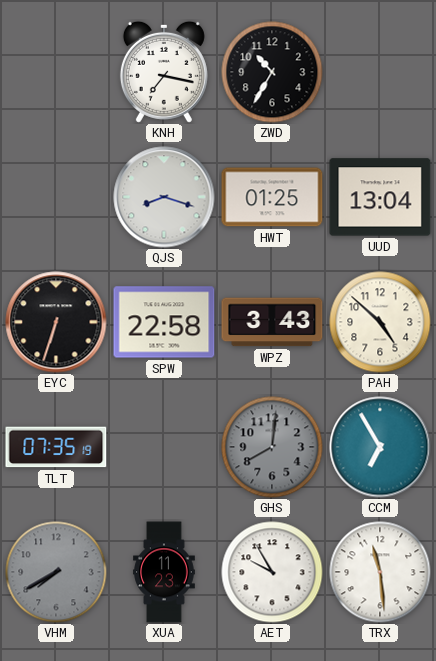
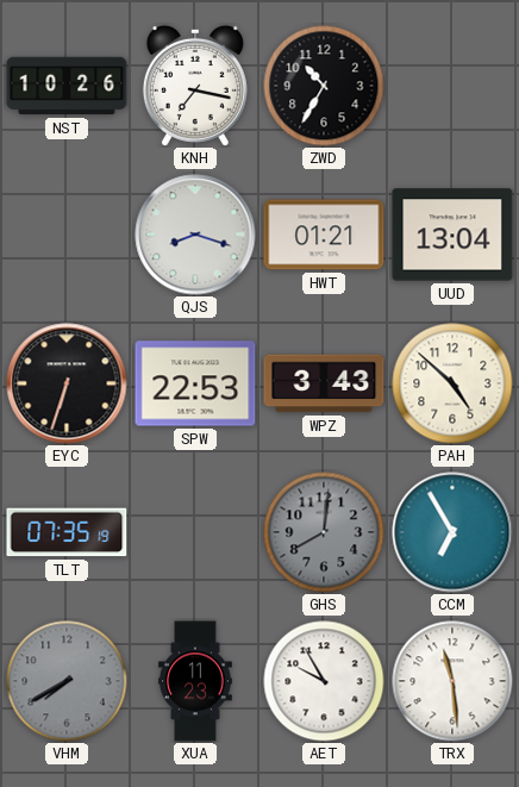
NST: none -> 10:26 (67, 86)
HWT: 01:25 -> 01:21 (324, 235)
SPW: 22:58 -> 22:53 (195, 383)
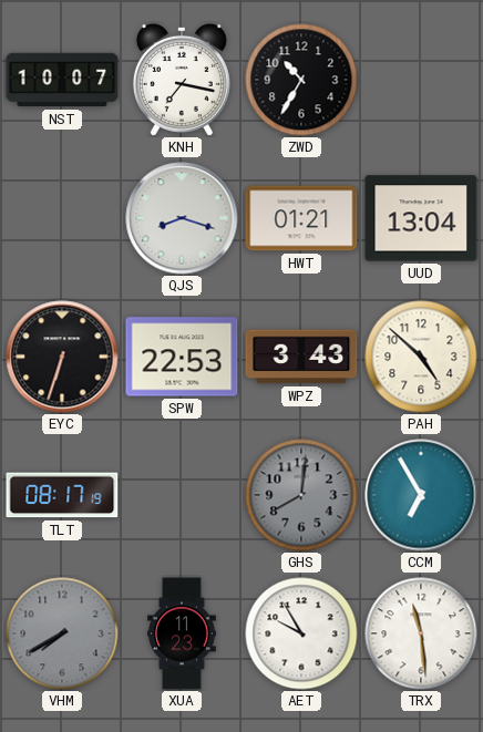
NST: 10:26 -> 10:07 (62, 80)
TLT: 07:35 -> 08:17 (62, 495)
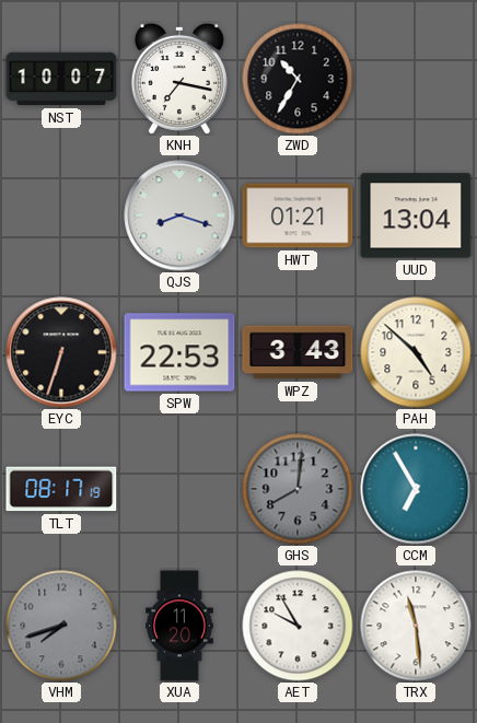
VHM: 7:40 -> 7:42 (61, 626)
XUA: 11:23 -> 11:20 (179, 626)
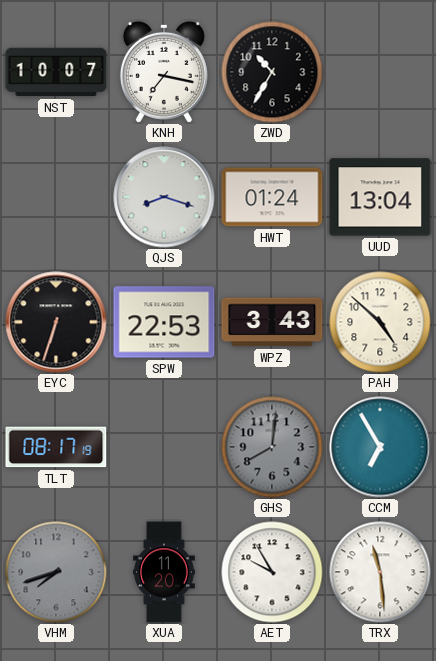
HWT: 01:21 -> 01:24 (272, 197)
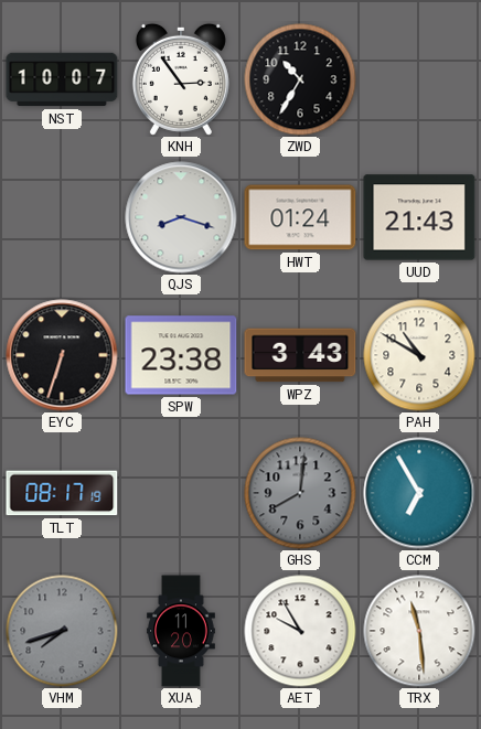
KNH: 7:17 -> 2:54 (181, 79)
UUD: 13:04 -> 21:43 (419, 217)
SPW: 22:53 -> 23:38 (181, 355)
PAH: 4:52 -> 10:50 (419, 355)
